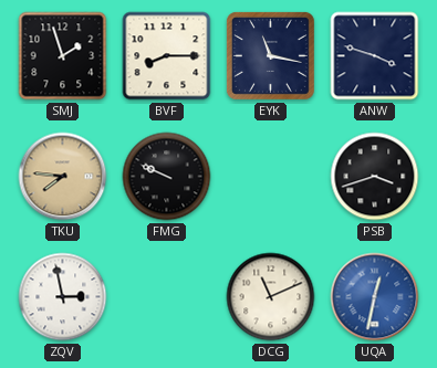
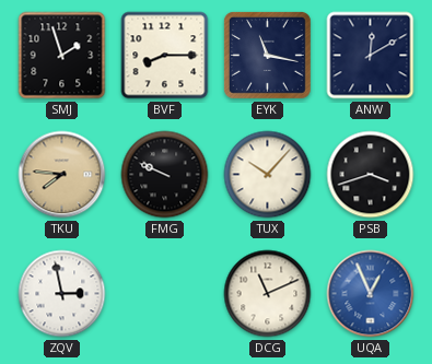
ANW: 3:48 -> 12:10 (371, 56)
TUX: none -> 10:07 (268, 175)
UQA: 12:32 -> 12:56 (371, 294)
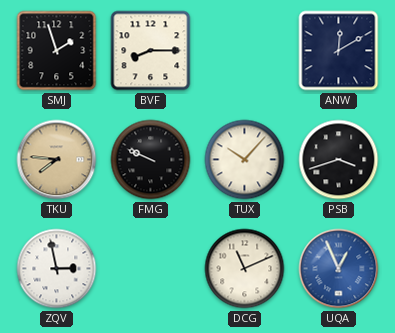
EYK: 11:17 -> none (267, 55)
